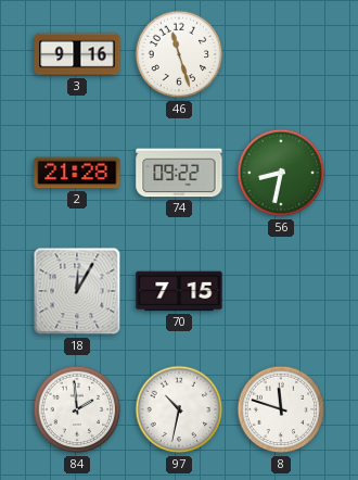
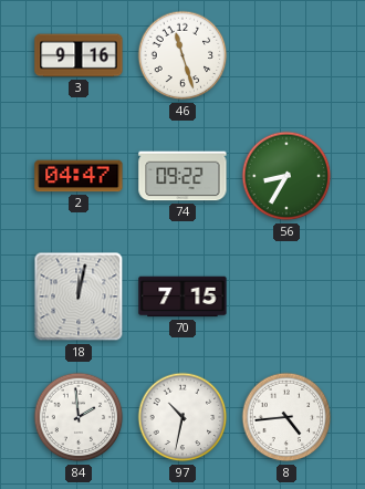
2: 21:28 -> 04:47 (79, 176)
56: 8:32 -> 8:35 (286, 176)
18: 12:05 -> 12:02 (79, 296)
8: 11:48 -> 4:44 (286, 417)
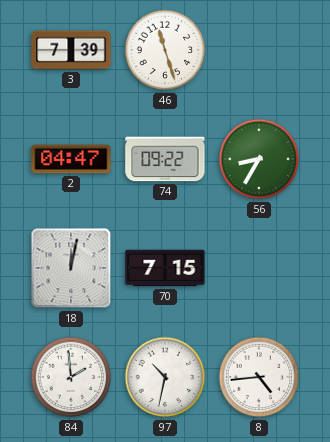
3: 9:16 -> 7:39 (71, 50)
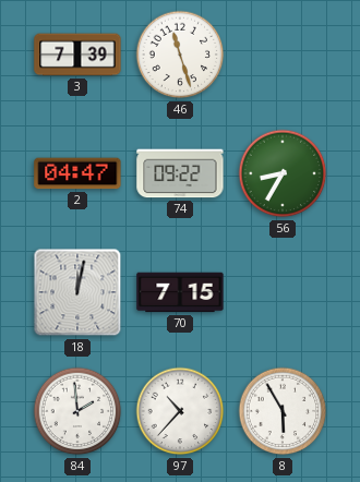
97: 10:32 -> 10:37 (180, 411)
8: 4:44 -> 5:55 (283, 411)
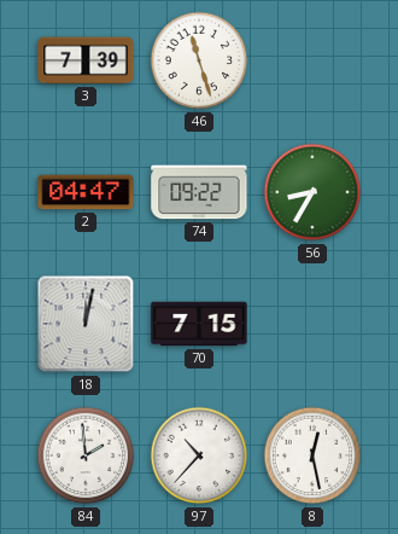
8: 5:55 -> 12:28 (312, 455)
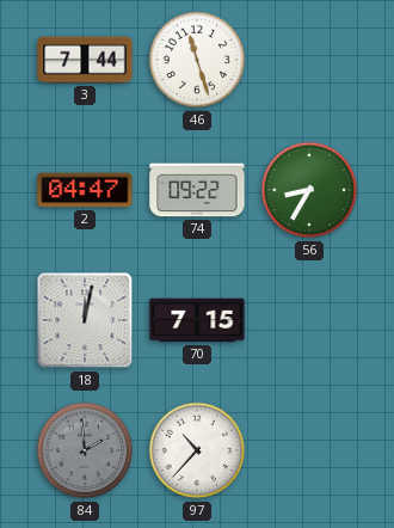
3: 7:39 -> 7:44 (85, 60)
84 dial: white -> grey (85, 450)
8: 12:28 -> none (312, 455)
